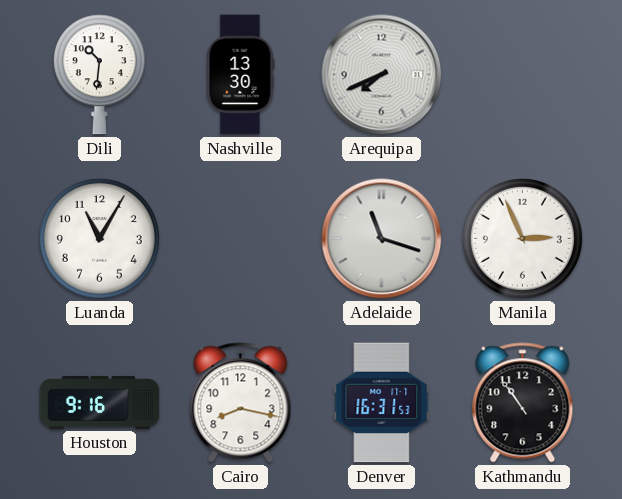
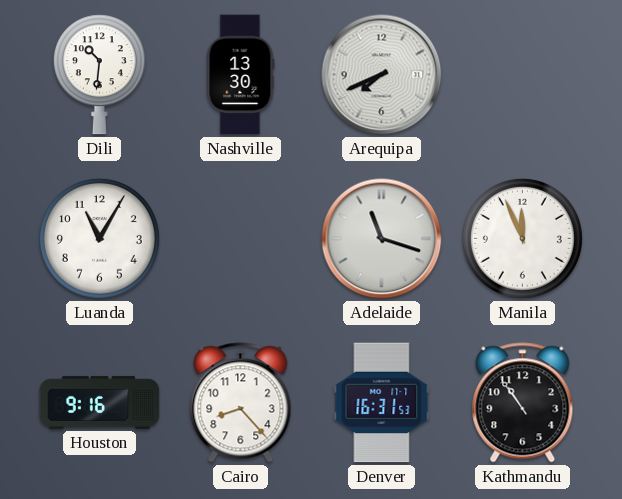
Manila: 2:56 -> 11:56 (522, 238)
Cairo: 8:17 -> 8:23 (241, 403)
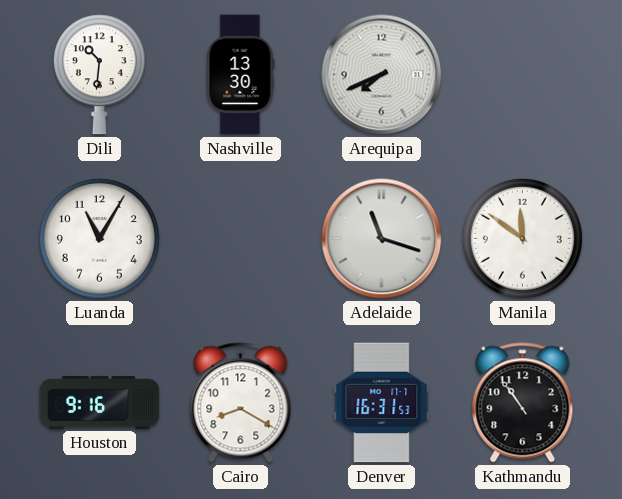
Manila: 11:56 -> 11:51 (522, 238)
Cairo: 8:23 -> 8:20 (241, 403)
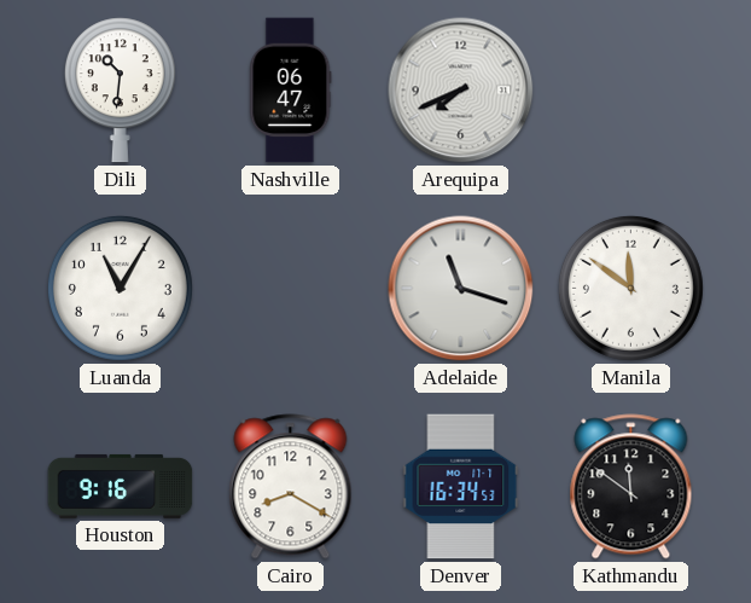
Nashville: 13:30 -> 06:47 (291, 91)
Denver: 16:31 -> 16:34 (461, 487)
Kathmandu: 10:54 -> 11:51 (631, 487)
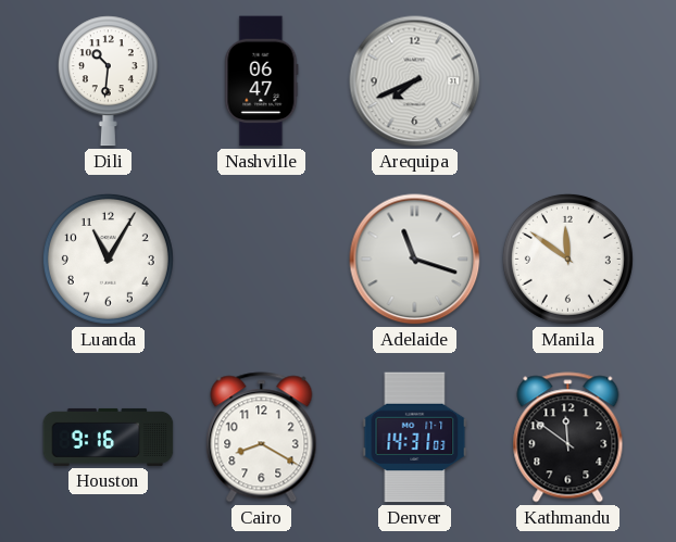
Denver: 16:34 -> 14:31 (415, 438)
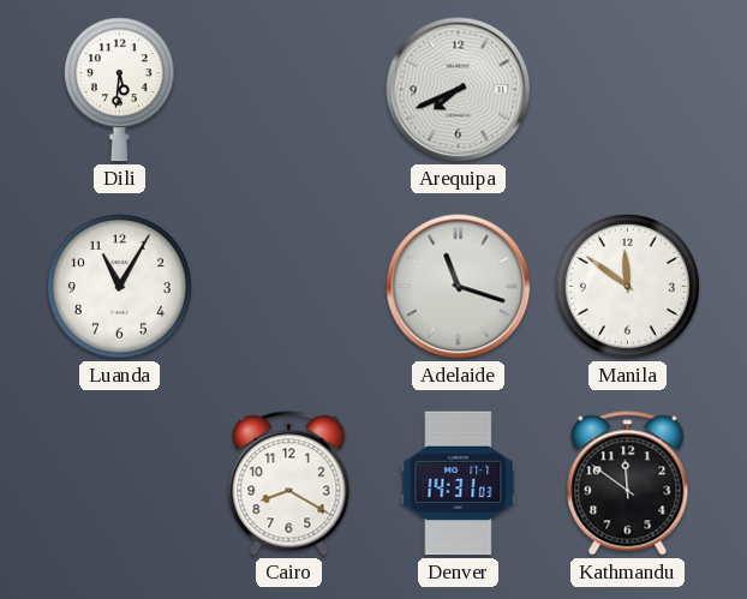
Dili: 10:31 -> 5:31 (119, 90)
Nashville: 06:47 -> none (262, 81)
Houston: 9:16 -> none (109, 437)
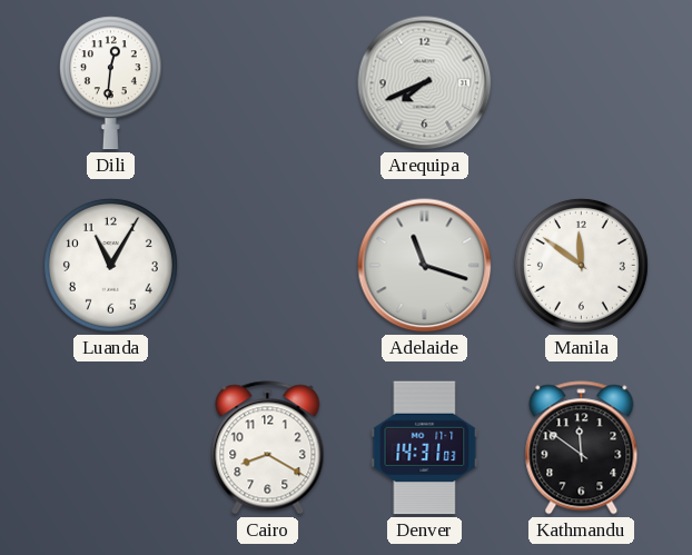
Dili: 5:31 -> 12:31 (110, 83)
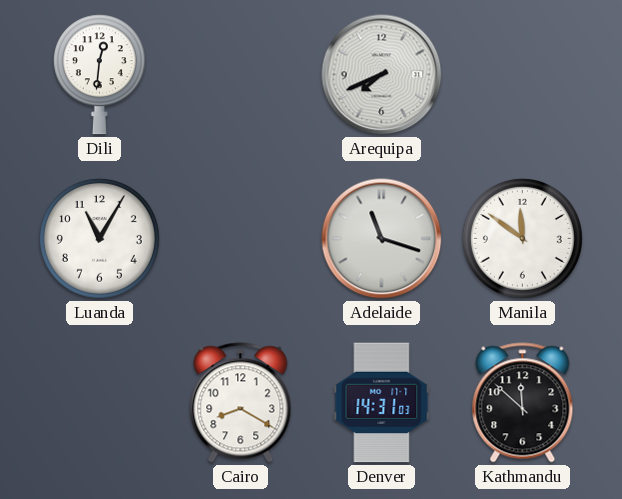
Kathmandu: 11:51 -> 11:52 (523, 403)
